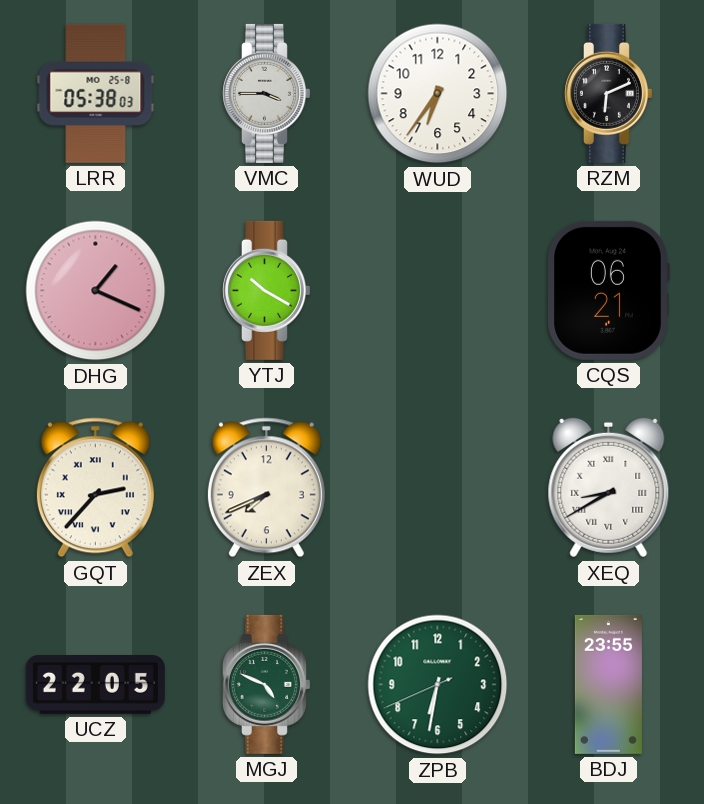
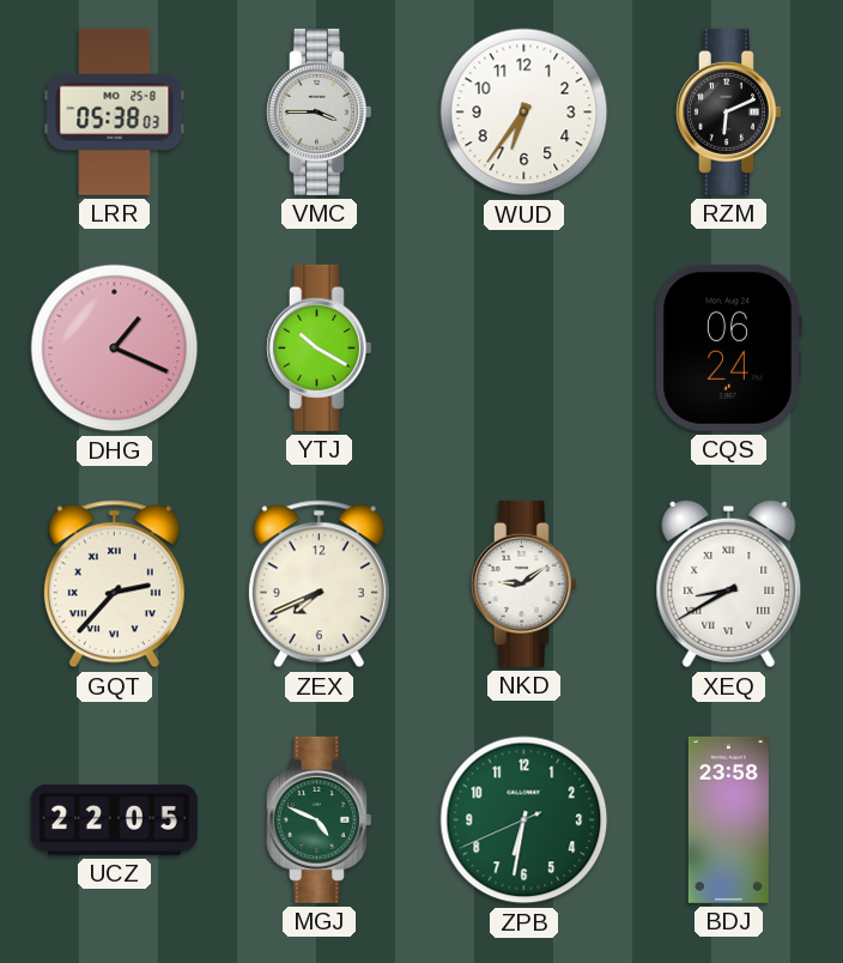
CQS: 06:21 -> 06:24 (728, 347)
NKD: none -> 9:09 (524, 583)
BDJ: 23:55 -> 23:58 (728, 819)
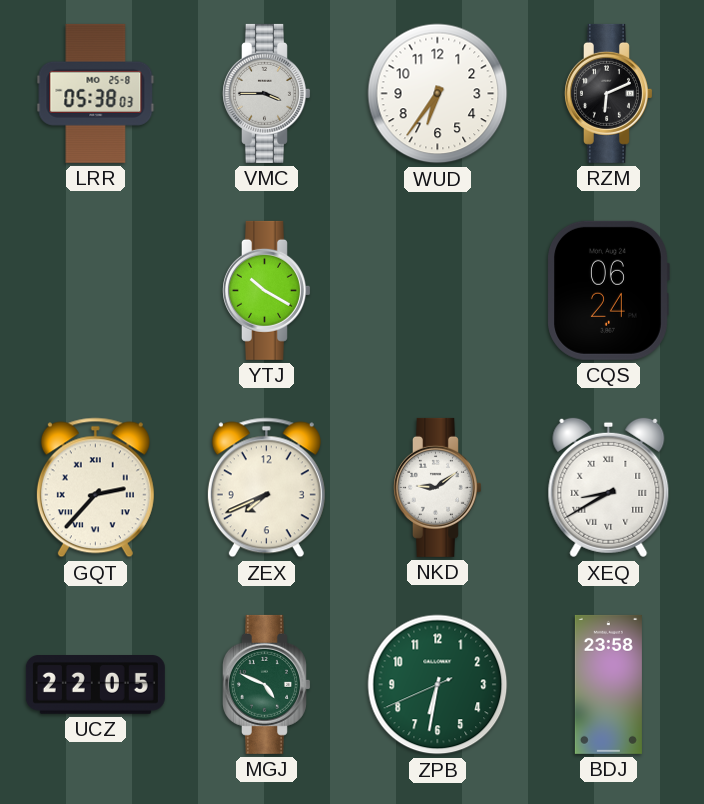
DHG: 1:19 -> none (115, 349)
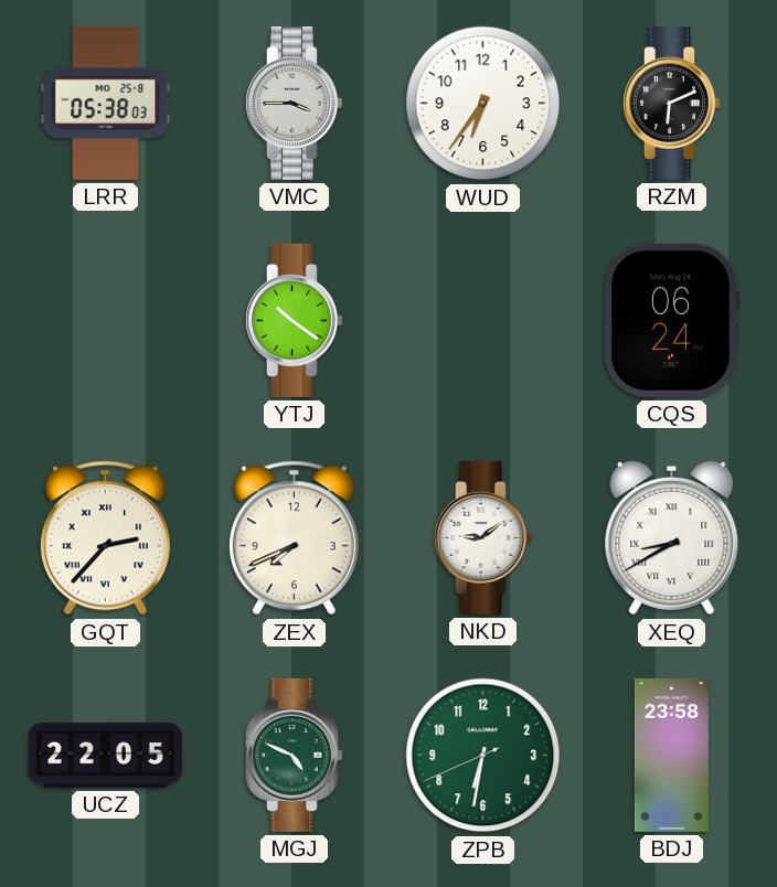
YTJ: 10:20 -> 10:21 (295, 320)
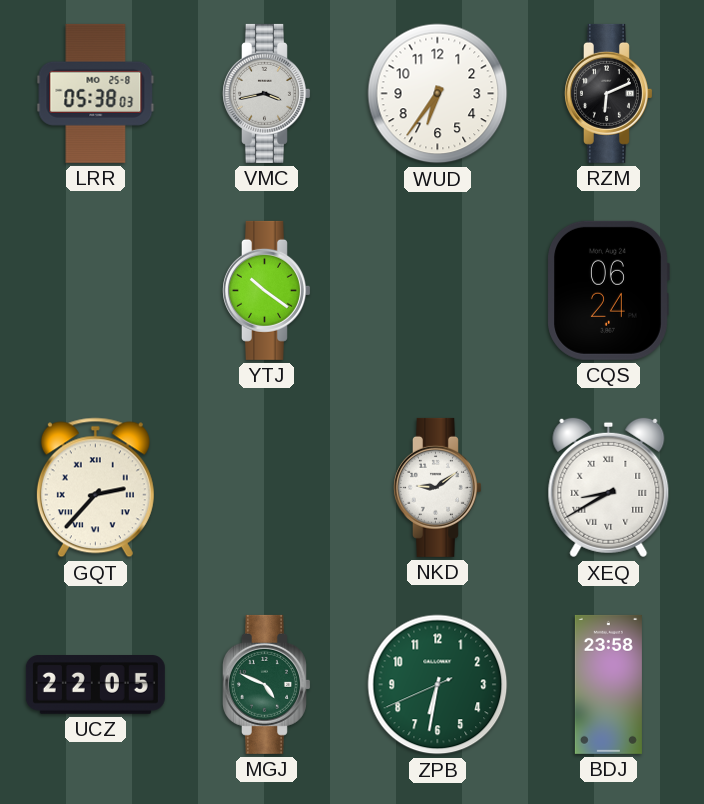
VMC: 3:45 -> 3:43 (267, 93)
ZEX: 7:41 -> none (294, 538)
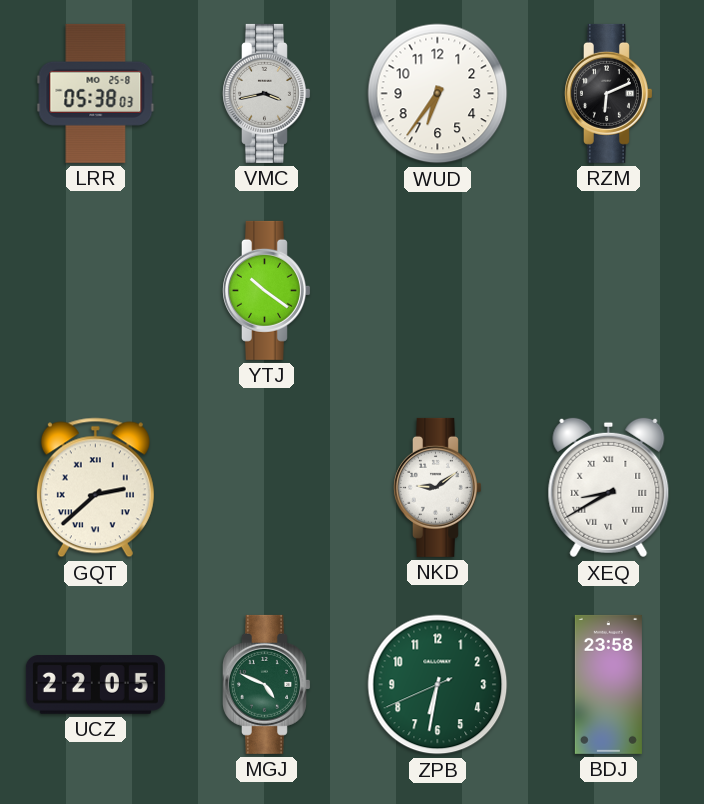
CQS: 06:24 -> none (608, 290)
GQT: 2:37 -> 2:38 (95, 488)
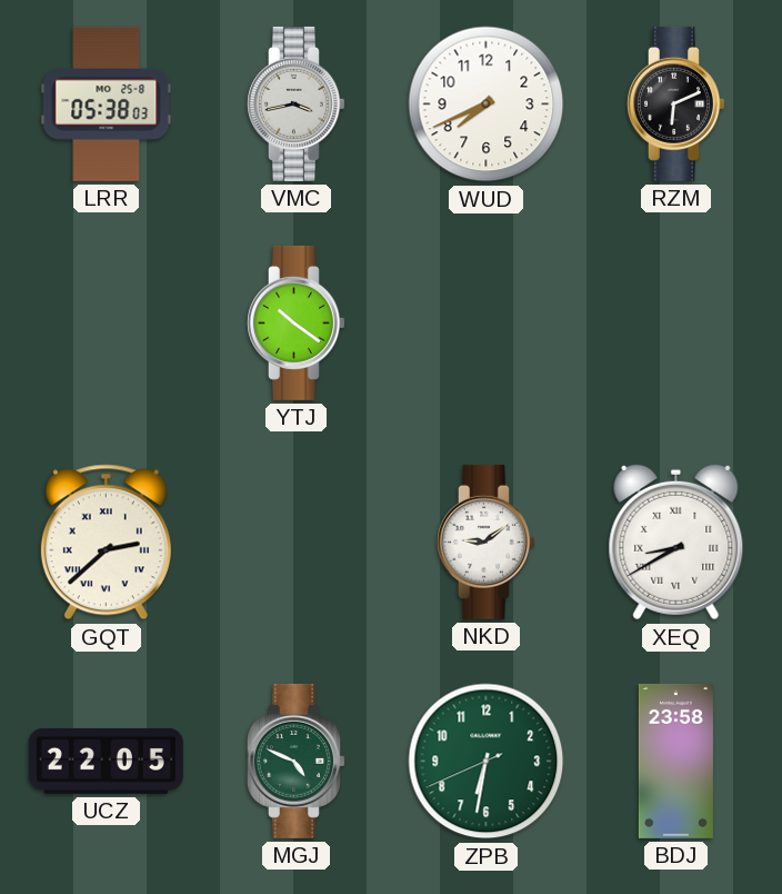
WUD: 6:36 -> 7:41 (487, 105)
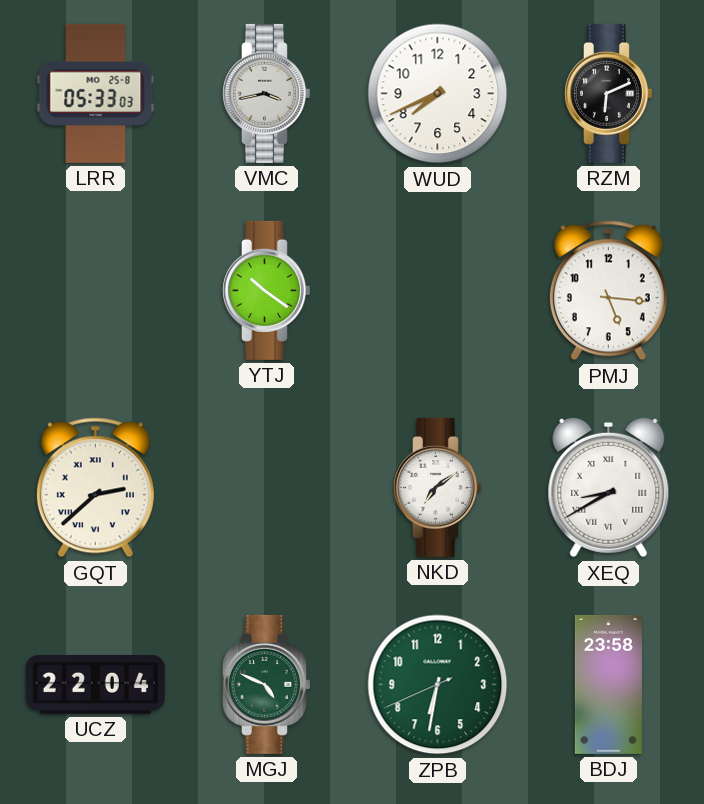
LRR: 05:38 -> 05:33 (96, 93)
PMJ: none -> 5:16 (608, 291)
NKD: 9:09 -> 7:09 (438, 487)
UCZ: 22:05 -> 22:04 (95, 685)
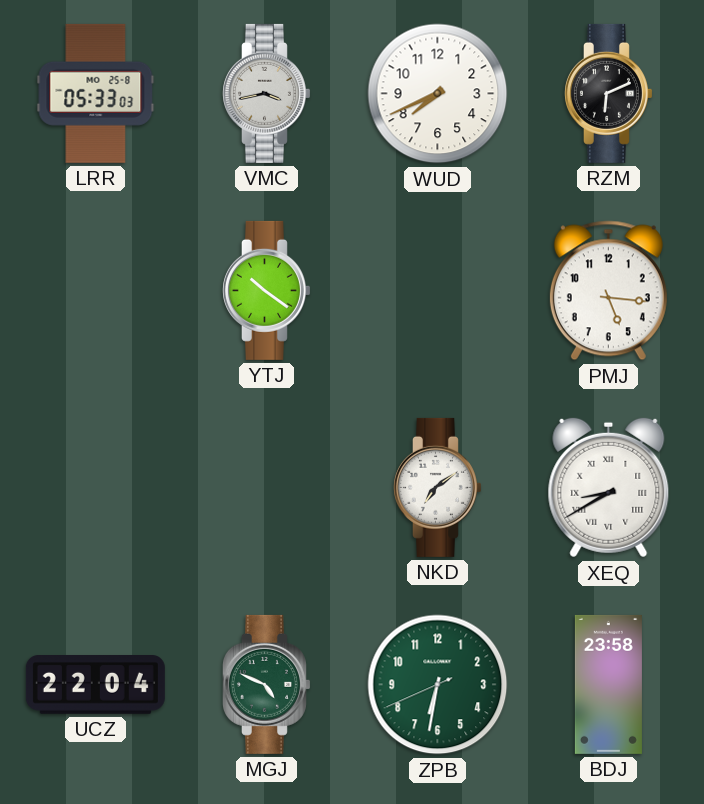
GQT: 2:38 -> none (95, 488)
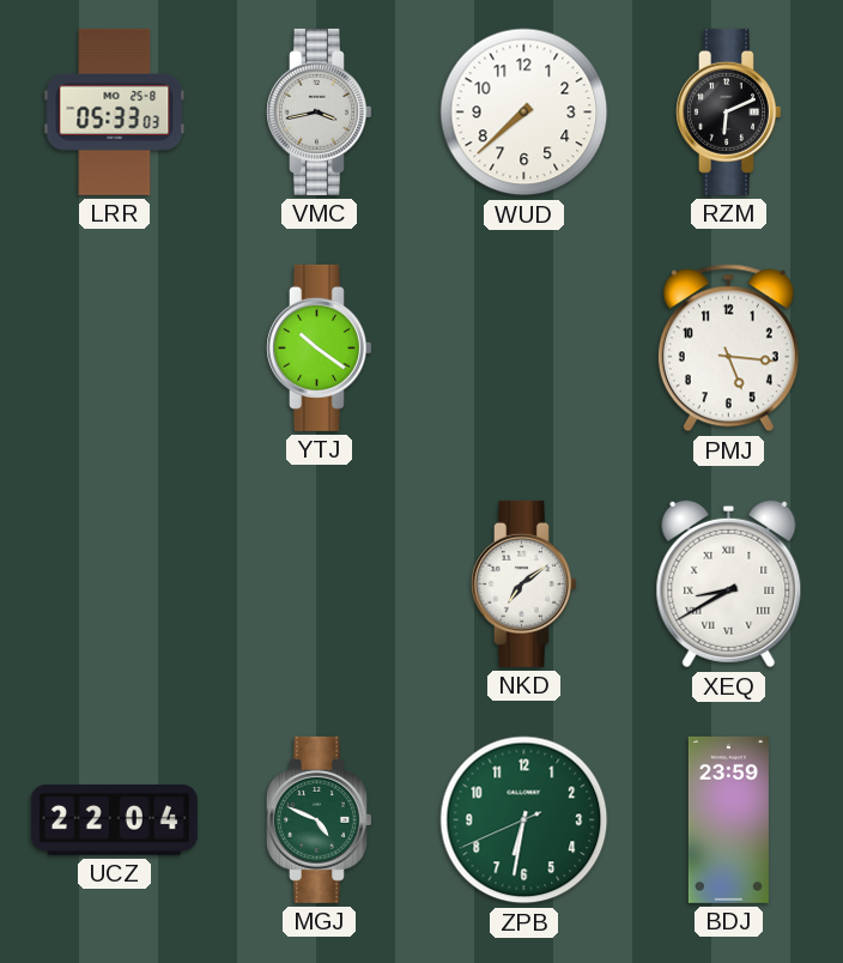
WUD: 7:41 -> 7:38 (524, 113)
BDJ: 23:58 -> 23:59 (728, 819)
